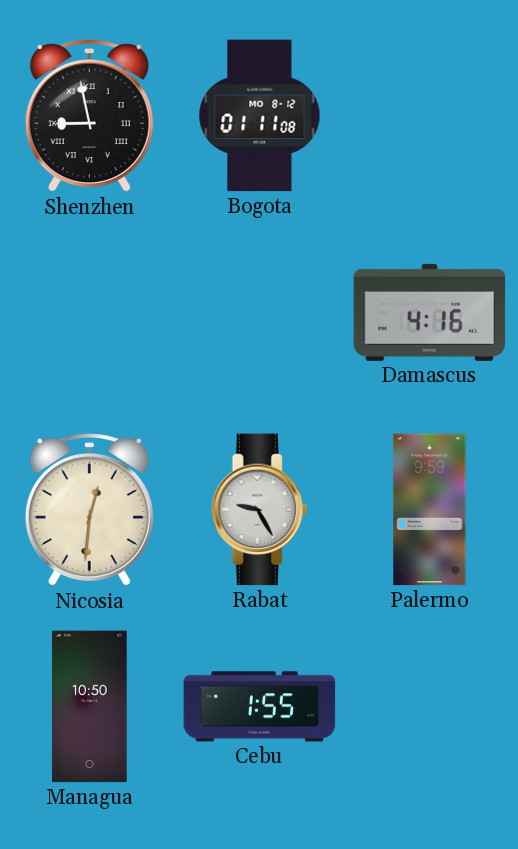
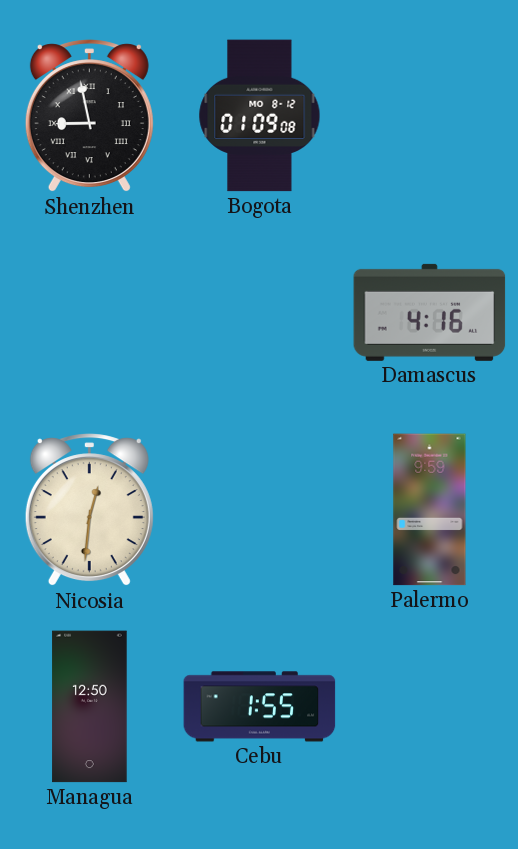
Bogota: 01:11 -> 01:09 (260, 116)
Rabat: 9:25 -> none (260, 510)
Managua: 10:50 -> 12:50 (90, 707)
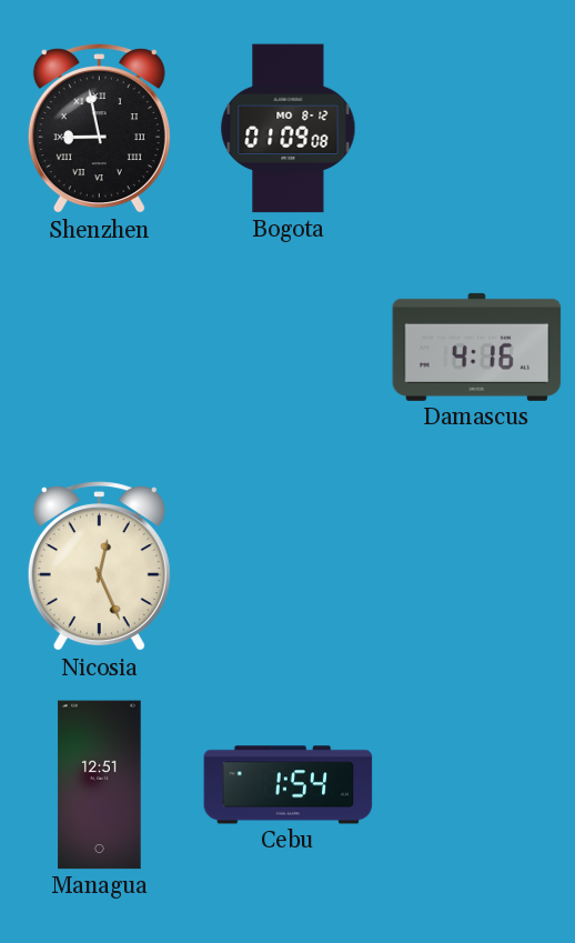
Nicosia: 12:31 -> 12:26 (99, 566)
Palermo: 9:59 -> none (430, 510)
Managua: 12:50 -> 12:51 (100, 785)
Cebu: 1:55 -> 1:54 (289, 785)
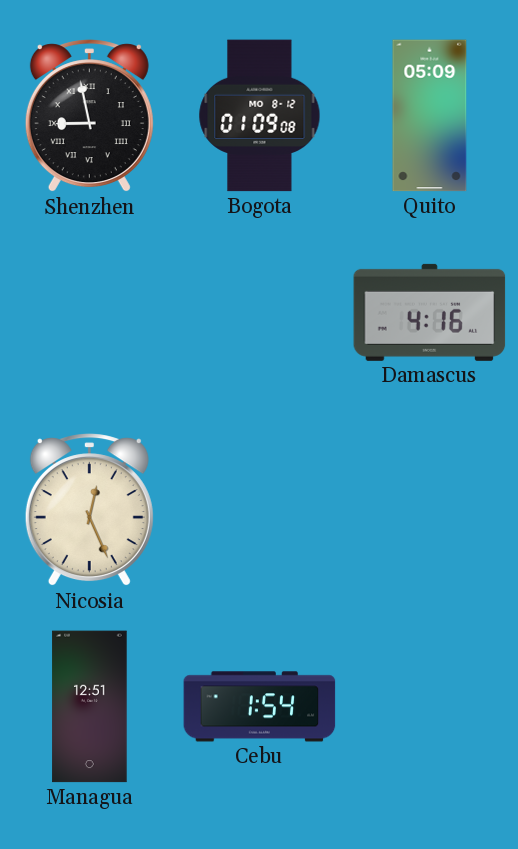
Quito: none -> 05:09 (430, 116)
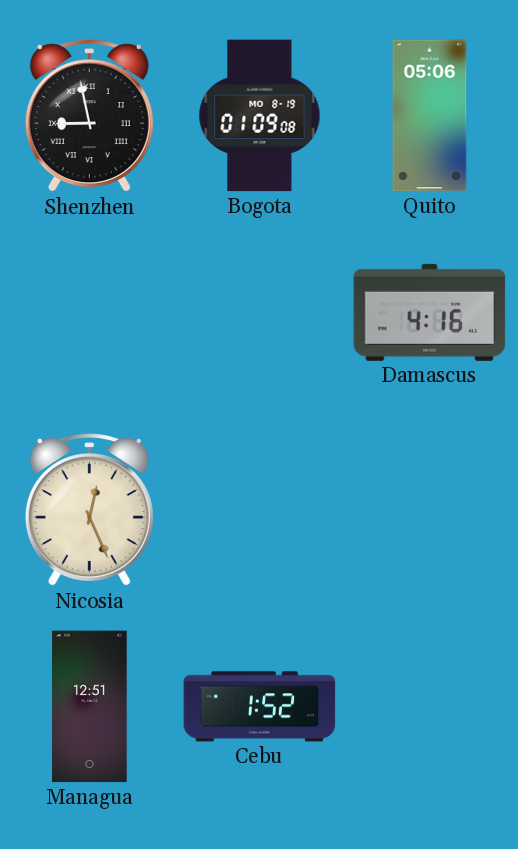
Bogota date: MO 8-12 -> MO 8-19 (260, 116)
Quito: 05:09 -> 05:06 (430, 116)
Cebu: 1:54 -> 1:52 (260, 707)
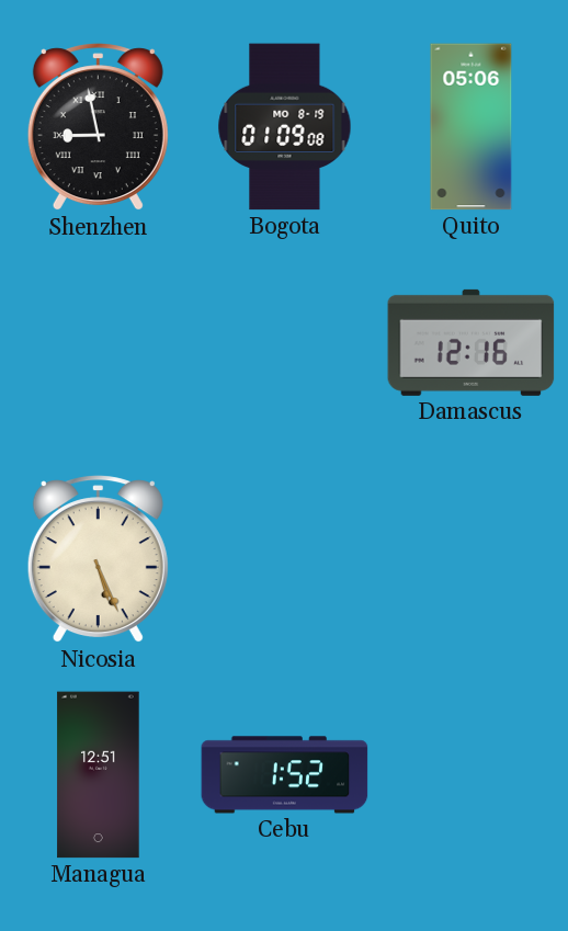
Damascus: 4:16 -> 12:16 (472, 342)
Nicosia: 12:26 -> 5:26 (98, 559)
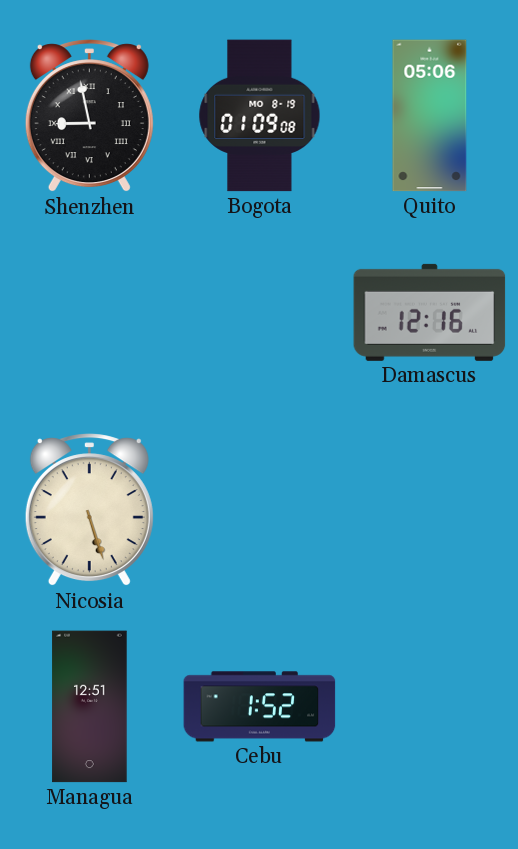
Nicosia: 5:26 -> 5:27 (89, 510)
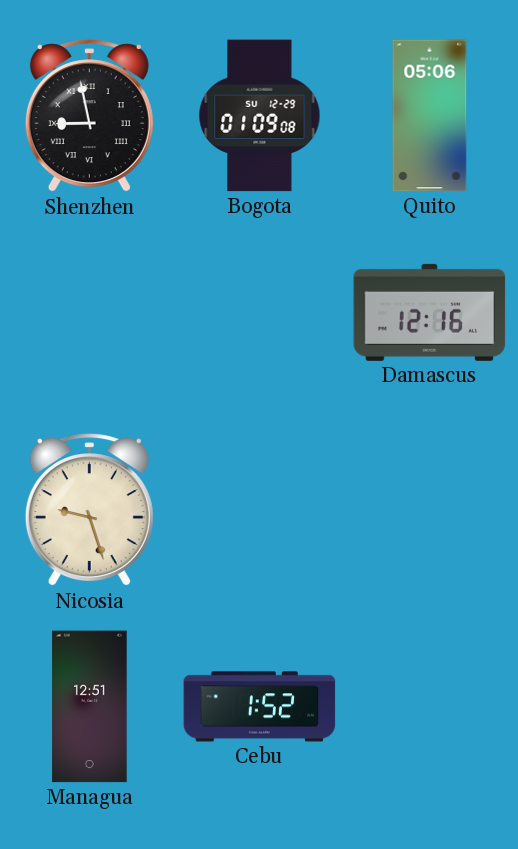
Bogota date: MO 8-19 -> SU 12-29 (260, 116)
Nicosia: 5:27 -> 9:27 (89, 510)
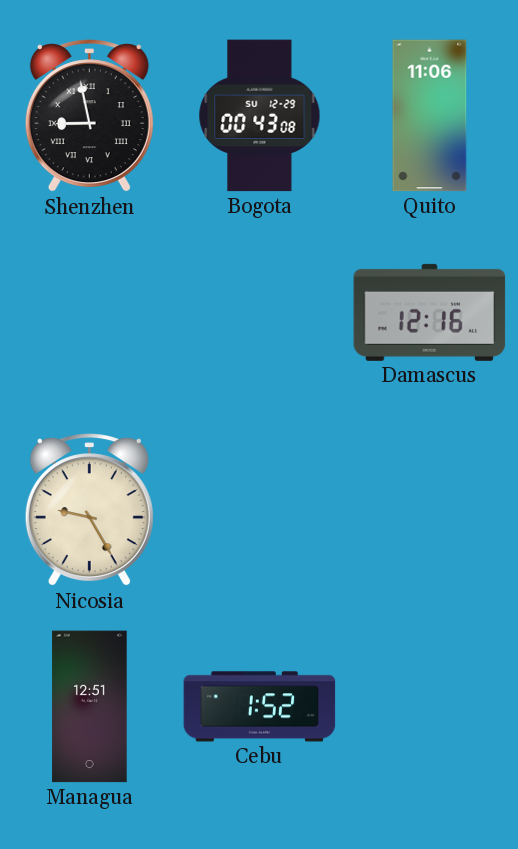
Bogota: 01:09 -> 00:43 (260, 116)
Quito: 05:06 -> 11:06 (430, 116)
Nicosia: 9:27 -> 9:25 (89, 510)
